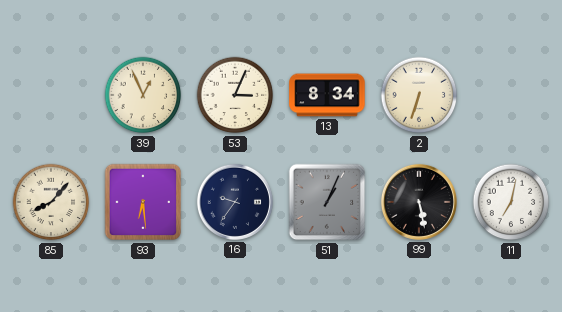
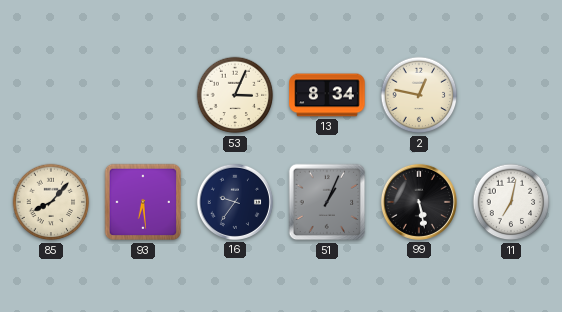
39: 12:56 -> none (143, 95)
2: 6:33 -> 12:47 (419, 95)
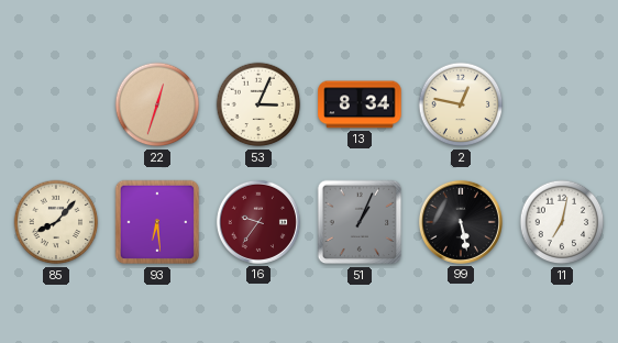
22: none -> 12:33 (157, 104)
16 dial: navy -> burgundy (258, 222)
